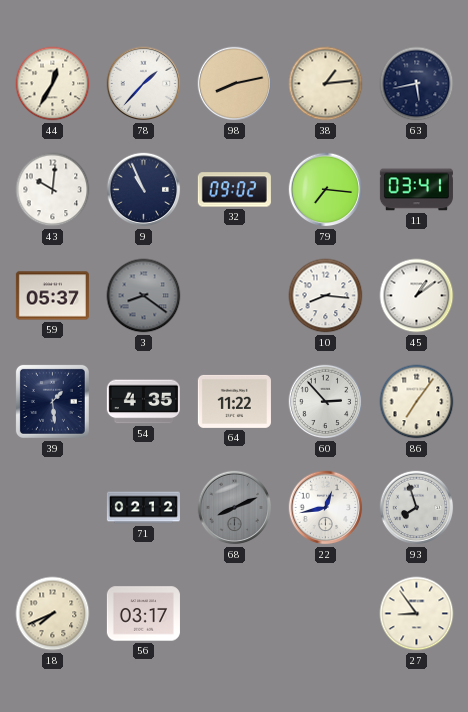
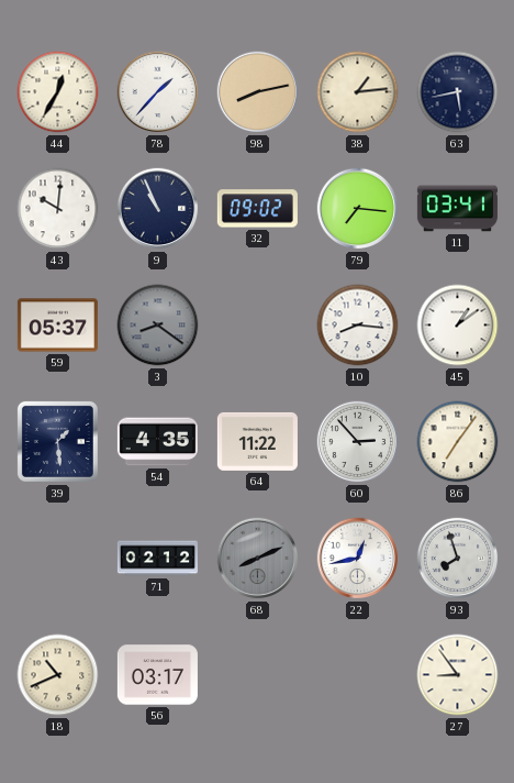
18: 7:41 -> 10:41 (58, 675)
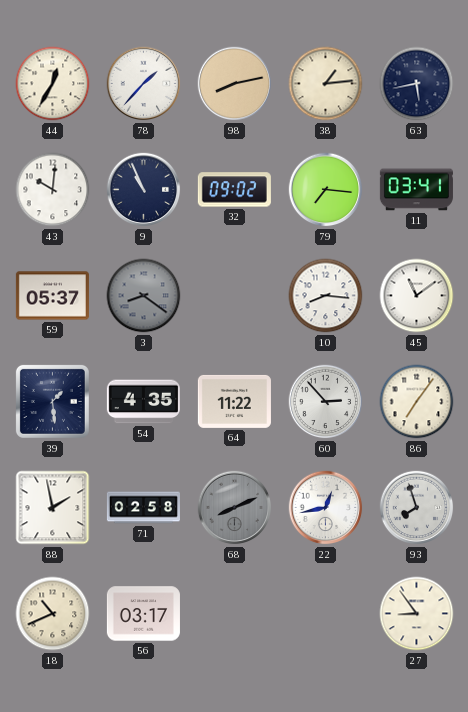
45: 1:09 -> 11:09 (417, 296)
88: none -> 1:58 (53, 508)
71: 02:12 -> 02:58 (143, 508)
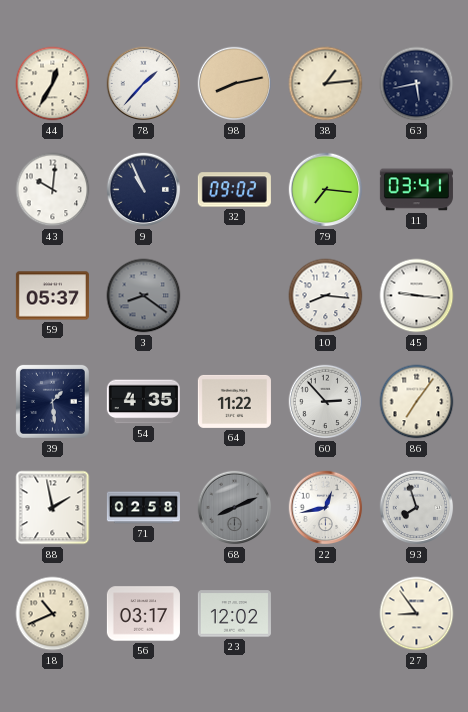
45: 11:09 -> 9:16 (417, 296)
23: none -> 12:02 (234, 614)
